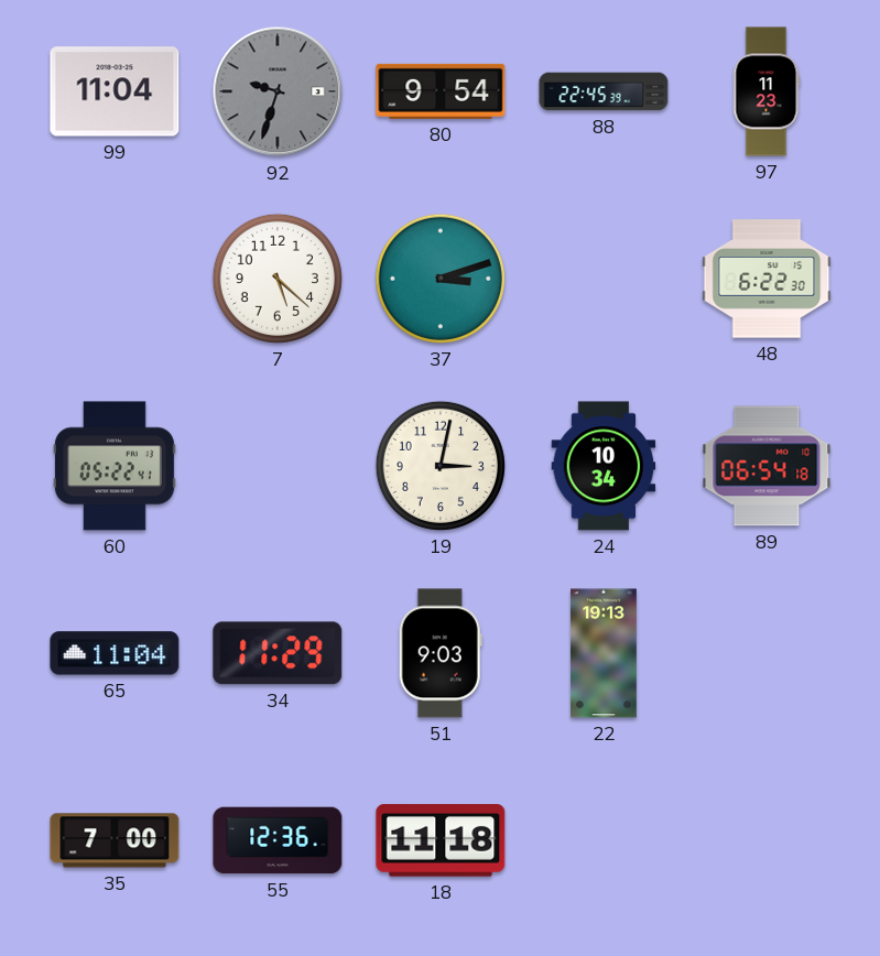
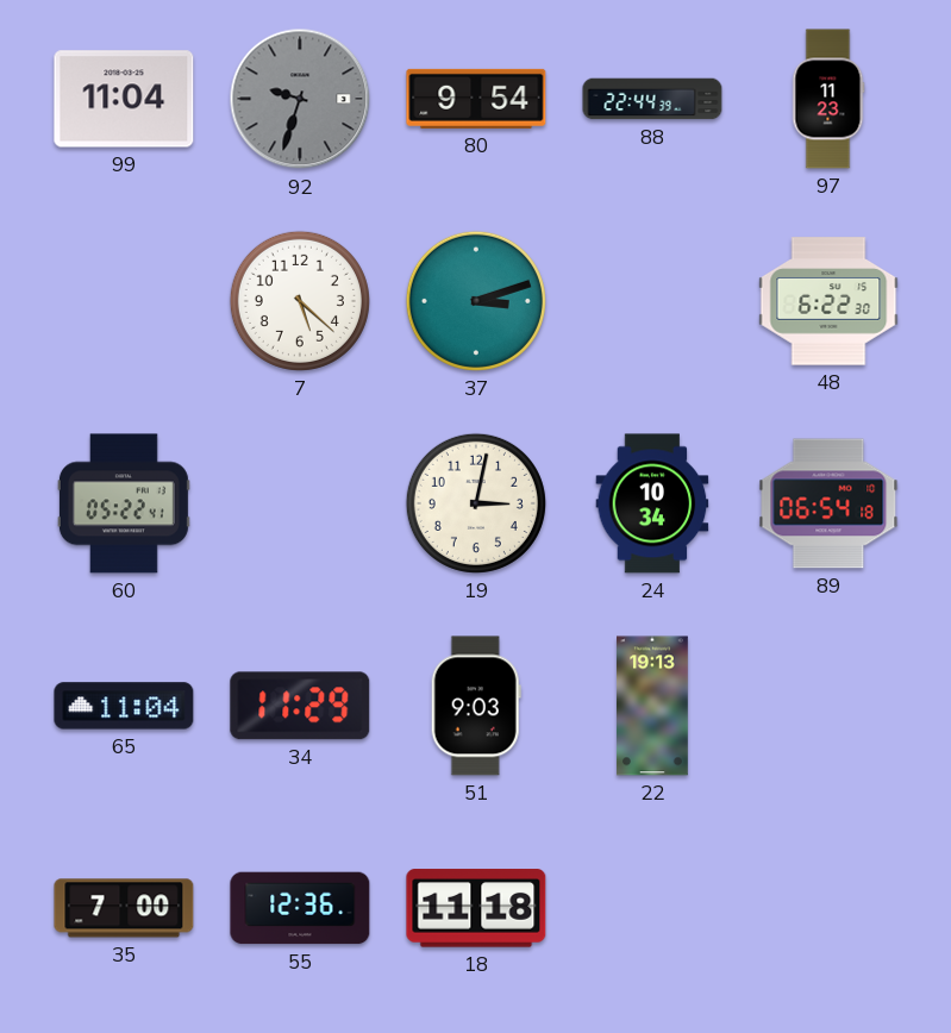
88: 22:45 -> 22:44 (652, 99)
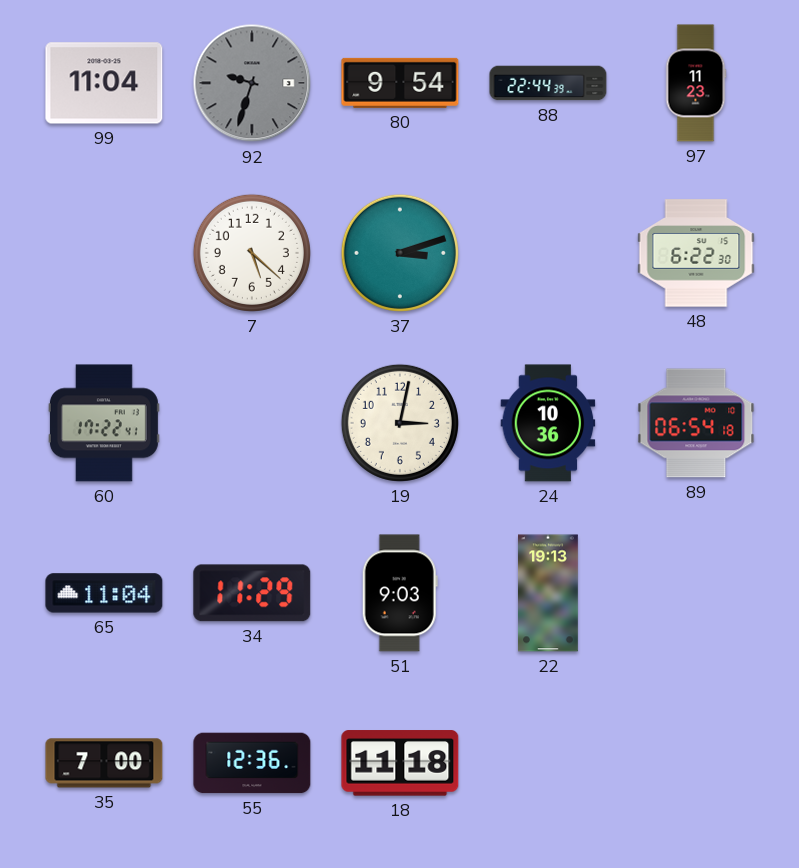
60: 05:22 -> 17:22 (104, 423)
24: 10:34 -> 10:36 (548, 423)
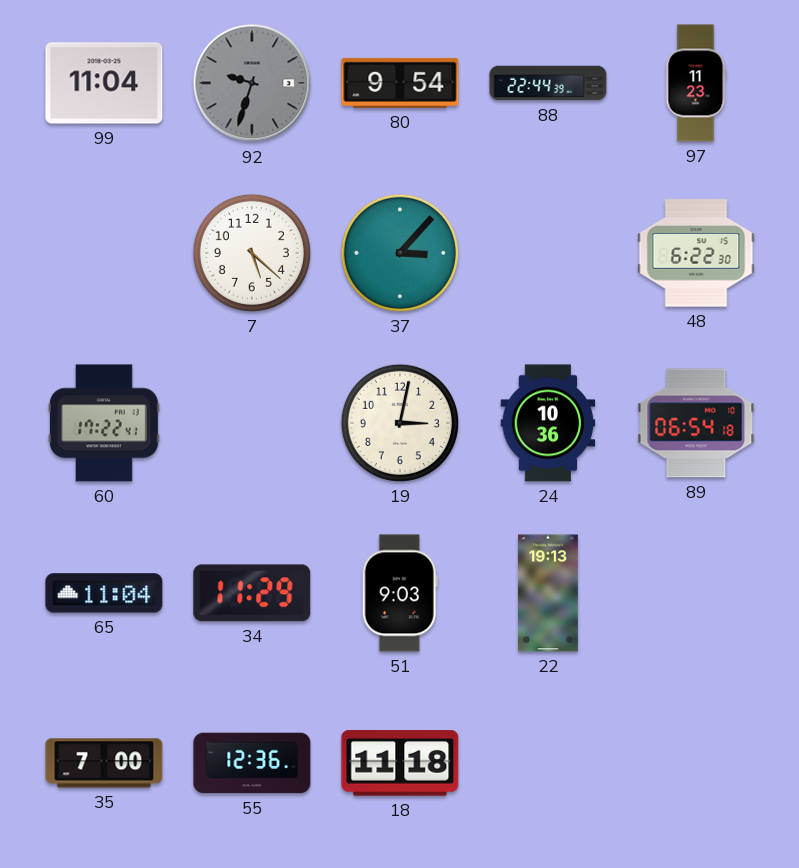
37: 3:12 -> 3:07 (400, 253)
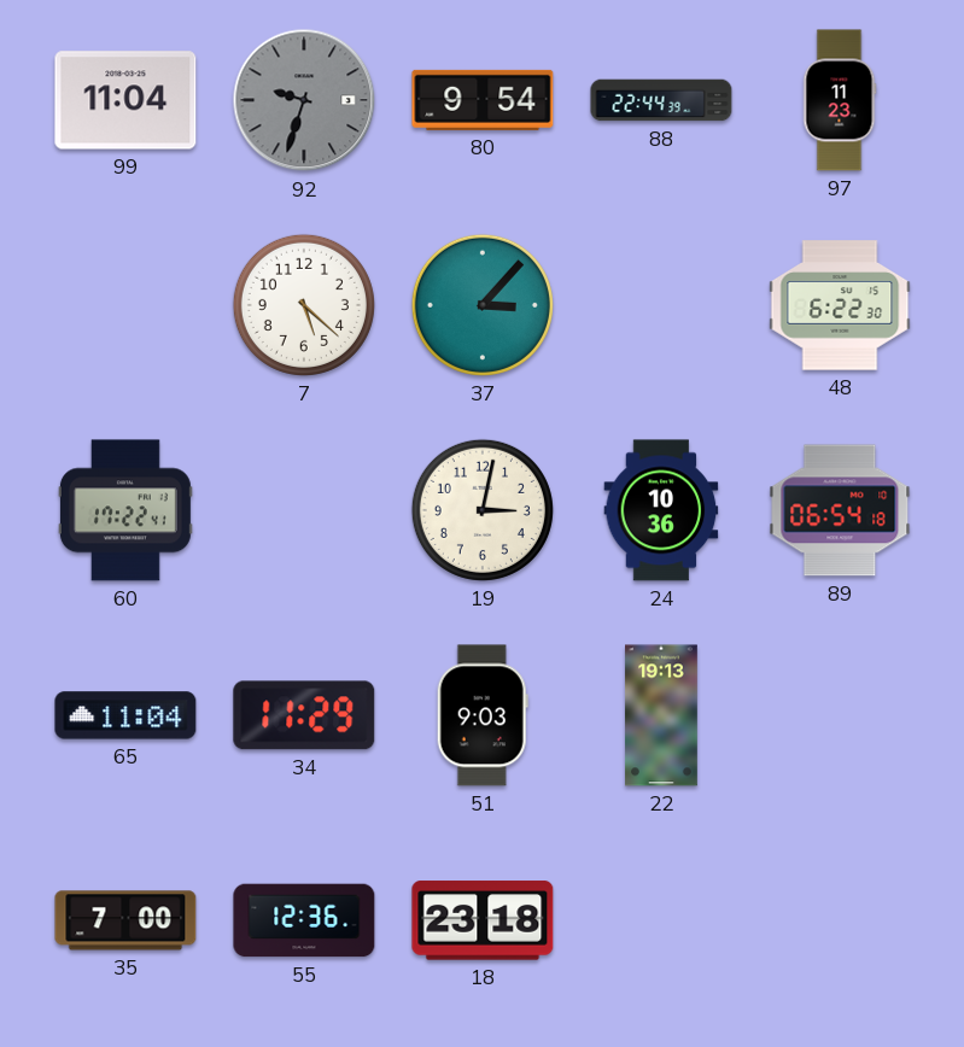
18: 11:18 -> 23:18 (483, 920)
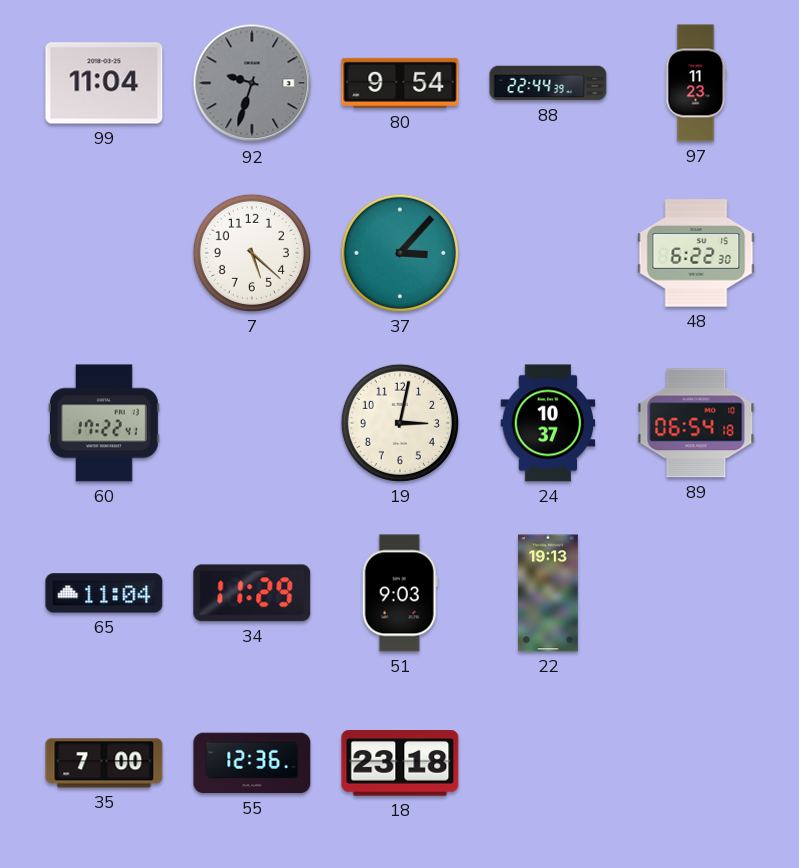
24: 10:36 -> 10:37 (548, 423)
